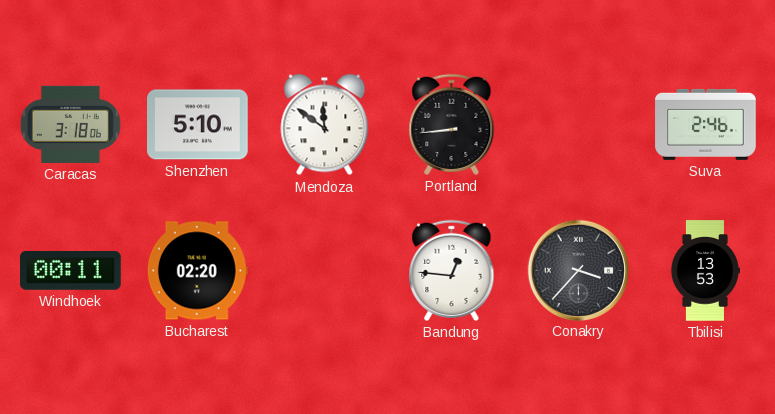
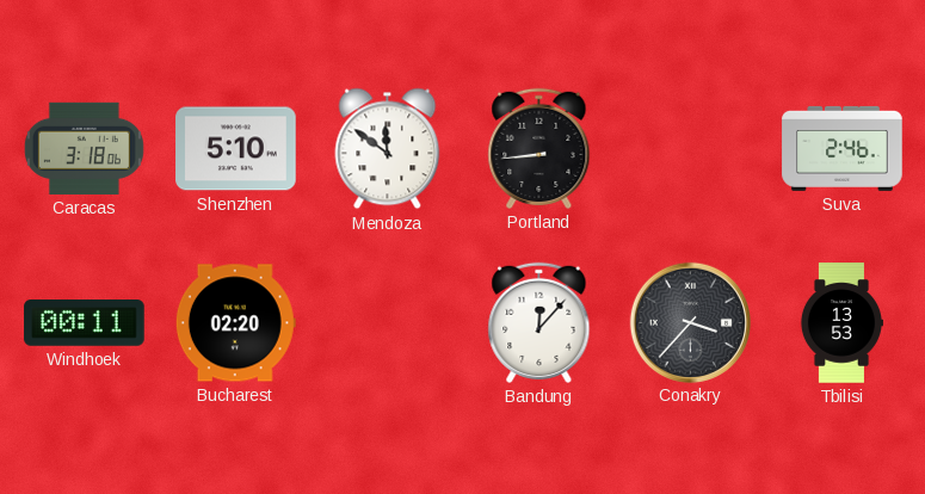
Bandung: 12:46 -> 12:07 (539, 322)
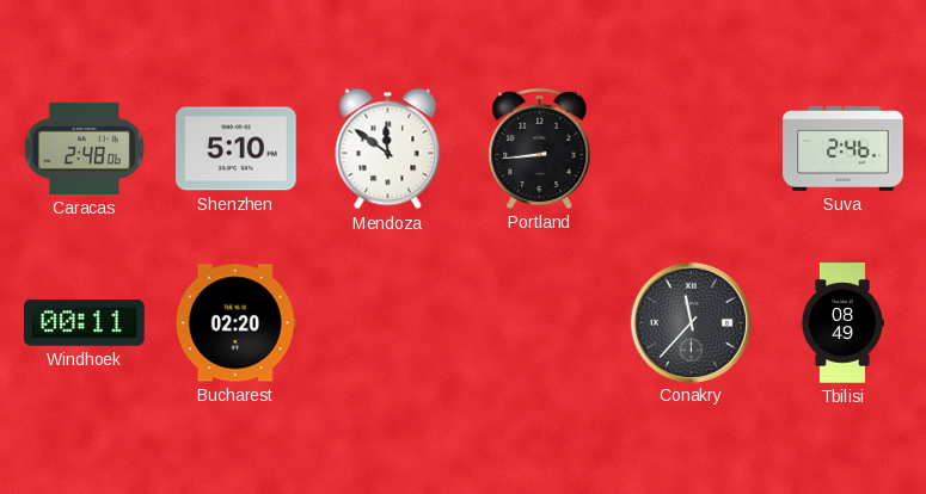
Caracas: 3:18 -> 2:48 (84, 148)
Bandung: 12:07 -> none (539, 322)
Conakry: 3:37 -> 11:37 (691, 322)
Tbilisi: 13:53 -> 08:49 (841, 323)
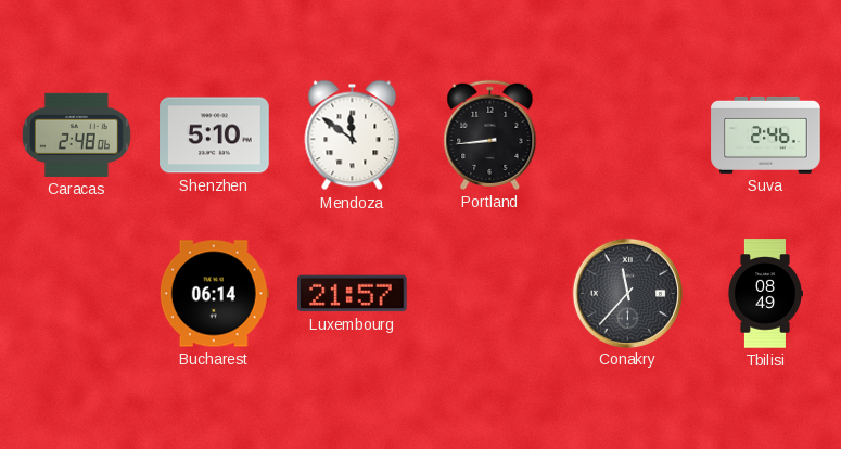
Windhoek: 00:11 -> none (85, 323)
Bucharest: 02:20 -> 06:14 (214, 294)
Luxembourg: none -> 21:57 (353, 294)
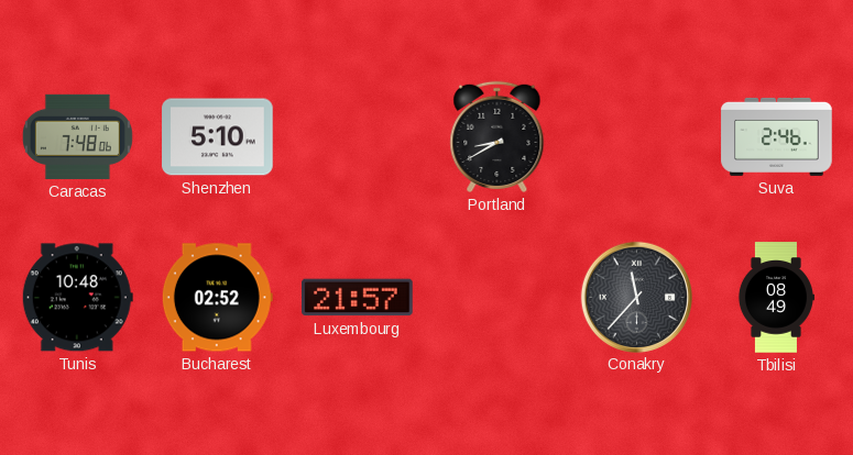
Caracas: 2:48 -> 7:48 (77, 136)
Mendoza: 11:51 -> none (353, 136)
Portland: 8:44 -> 8:40 (497, 136)
Tunis: none -> 10:48 (77, 298)
Bucharest: 06:14 -> 02:52 (217, 298)
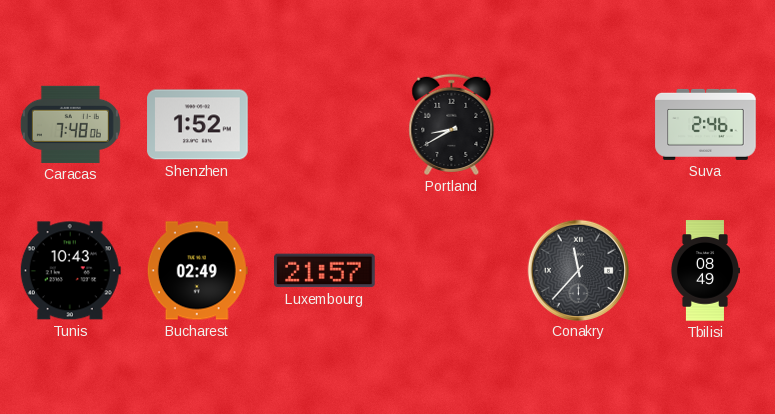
Shenzhen: 5:10 -> 1:52 (198, 125)
Tunis: 10:48 -> 10:43 (70, 271)
Bucharest: 02:52 -> 02:49 (197, 271)
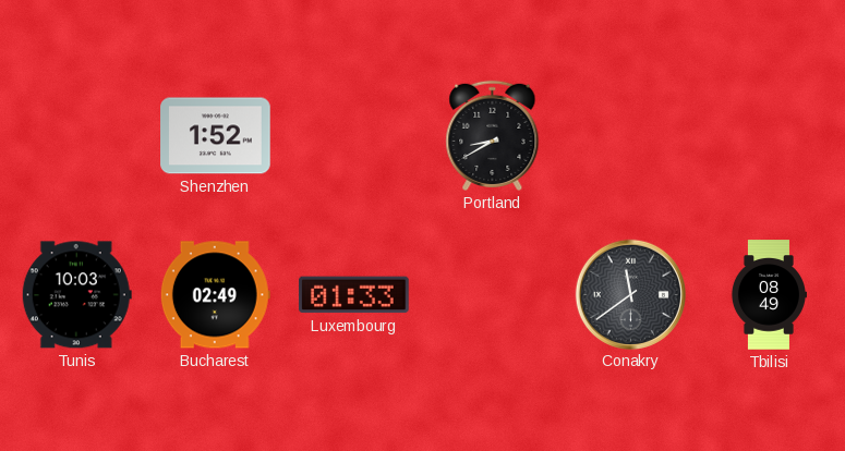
Caracas: 7:48 -> none (70, 124)
Suva: 2:46 -> none (706, 124)
Tunis: 10:43 -> 10:03 (76, 295)
Luxembourg: 21:57 -> 01:33 (354, 295)
Conakry: 11:37 -> 11:39 (630, 294)
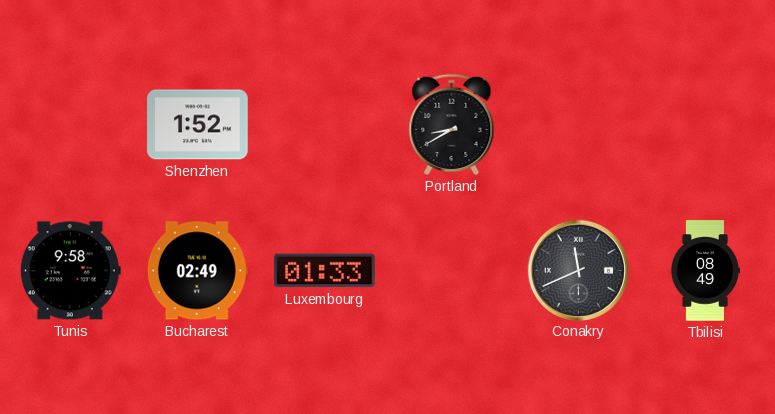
Tunis: 10:03 -> 9:58 (70, 271)
Conakry: 11:39 -> 11:41 (578, 270)
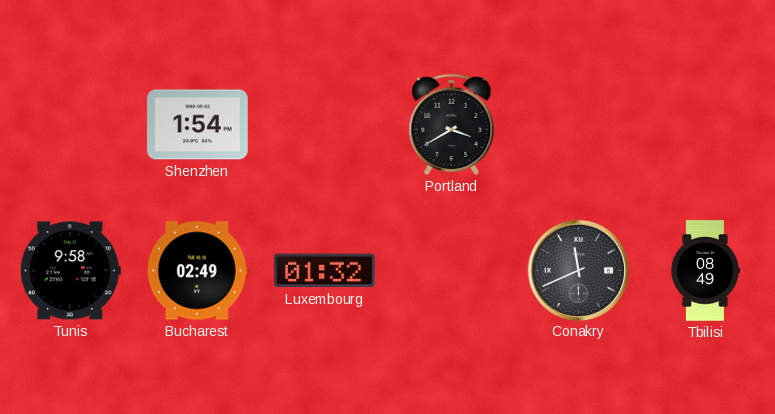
Shenzhen: 1:52 -> 1:54 (198, 125)
Portland: 8:40 -> 3:40 (452, 124)
Luxembourg: 01:33 -> 01:32 (325, 271)
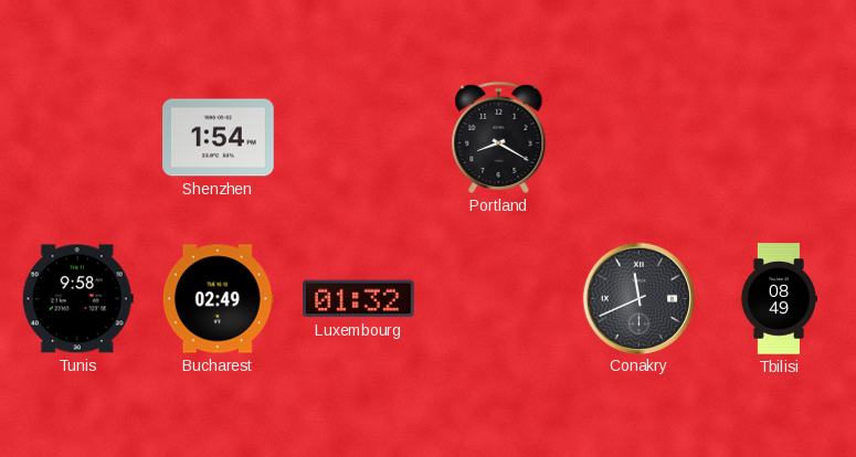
Portland: 3:40 -> 8:20 (499, 137)
